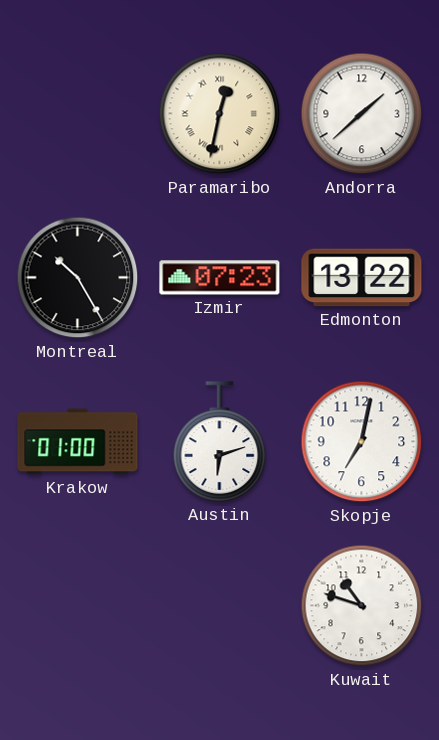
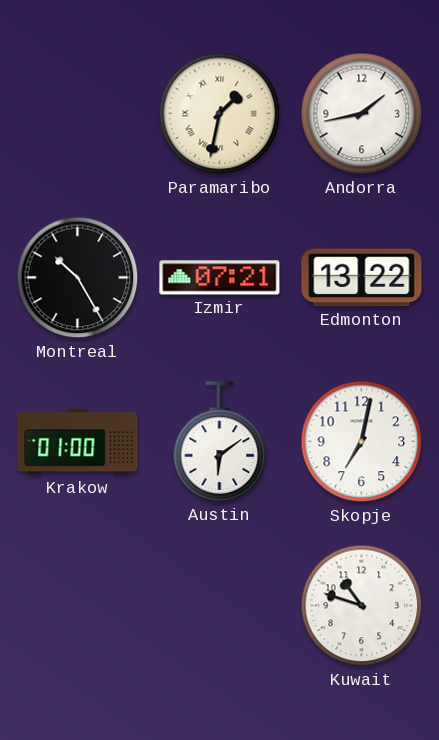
Paramaribo: 12:32 -> 1:32 (220, 114)
Andorra: 1:38 -> 1:43 (362, 114)
Izmir: 07:23 -> 07:21 (220, 278)
Austin: 6:12 -> 6:09 (220, 442)
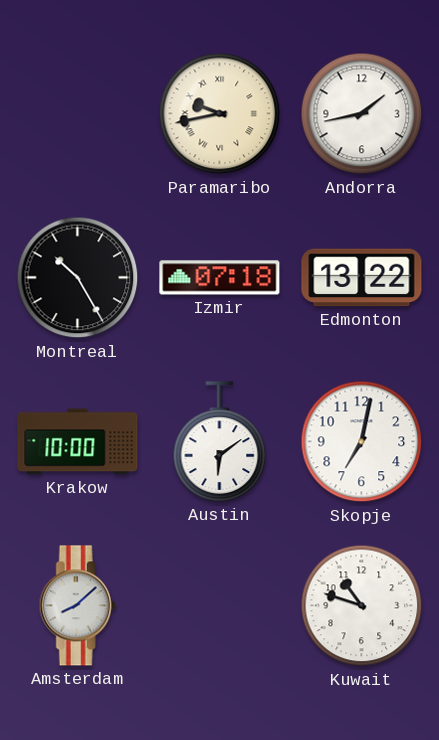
Paramaribo: 1:32 -> 9:43 (220, 114)
Izmir: 07:21 -> 07:18 (220, 278)
Krakow: 01:00 -> 10:00 (78, 442)
Amsterdam: none -> 8:08 (77, 606)
